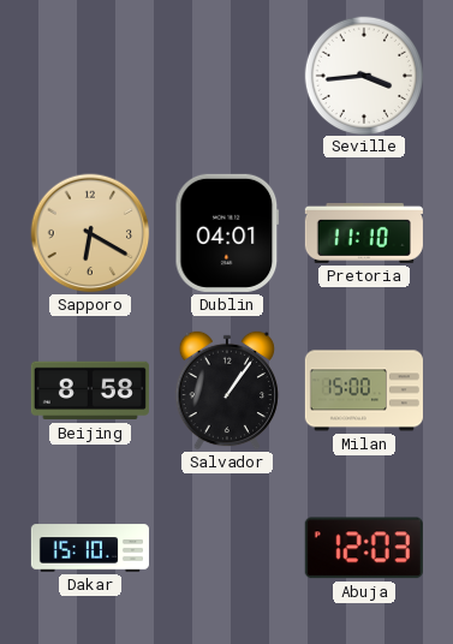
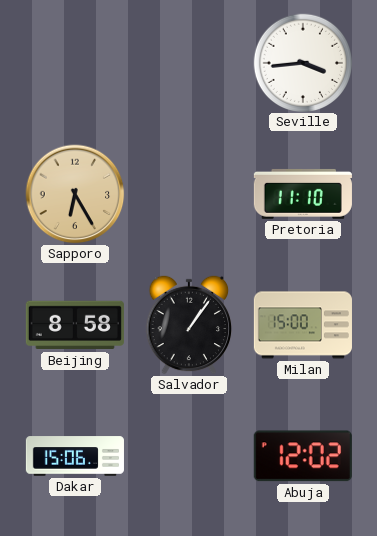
Sapporo: 6:20 -> 6:25 (75, 194)
Dublin: 04:01 -> none (227, 233)
Dakar: 15:10 -> 15:06 (75, 456)
Abuja: 12:03 -> 12:02 (303, 456)
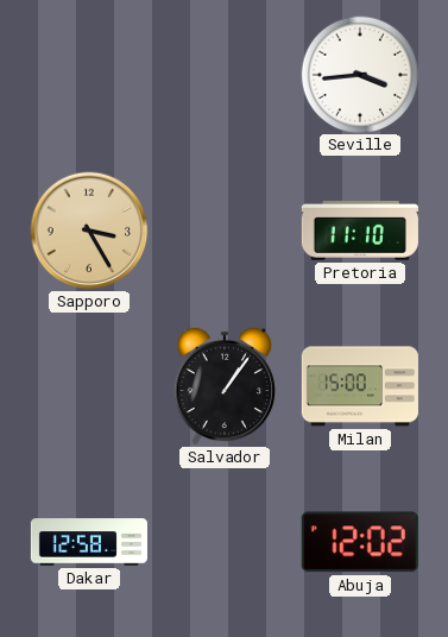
Sapporo: 6:25 -> 3:25 (89, 231)
Beijing: 8:58 -> none (75, 325)
Dakar: 15:06 -> 12:58 (89, 542)
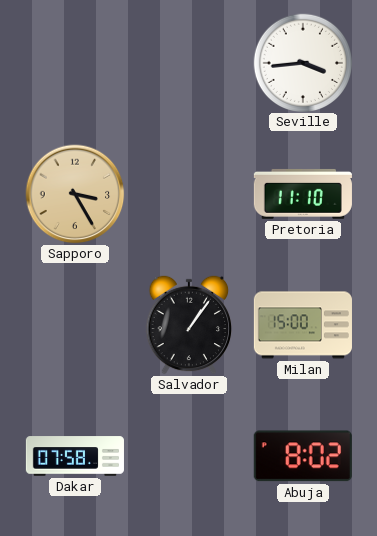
Dakar: 12:58 -> 07:58 (75, 456)
Abuja: 12:02 -> 8:02 (303, 456)
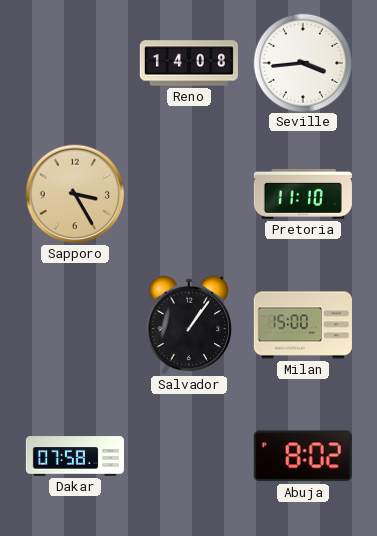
Reno: none -> 14:08 (189, 63)
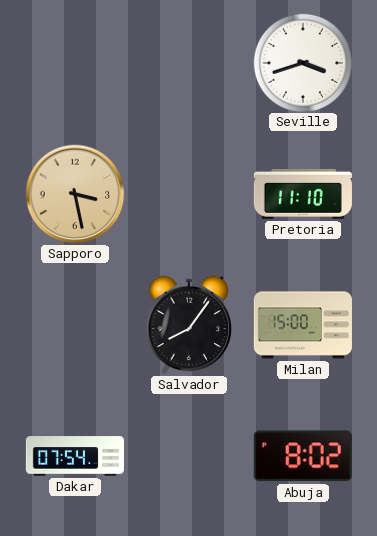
Reno: 14:08 -> none (189, 63)
Seville: 3:44 -> 3:42 (302, 62)
Sapporo: 3:25 -> 3:28 (75, 194)
Salvador: 1:06 -> 8:06 (189, 325)
Dakar: 07:58 -> 07:54 (75, 456)
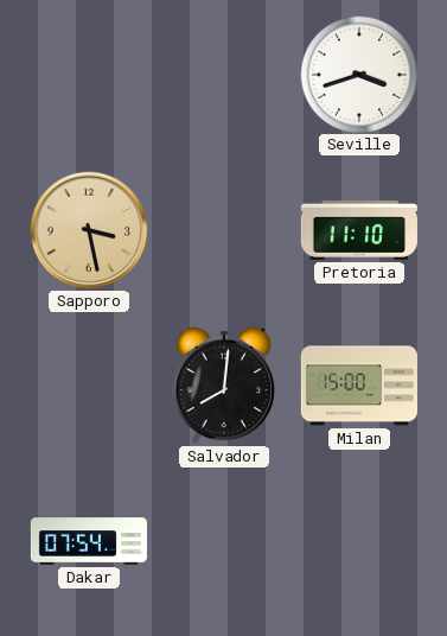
Salvador: 8:06 -> 8:01 (224, 386)
Abuja: 8:02 -> none (303, 456)
